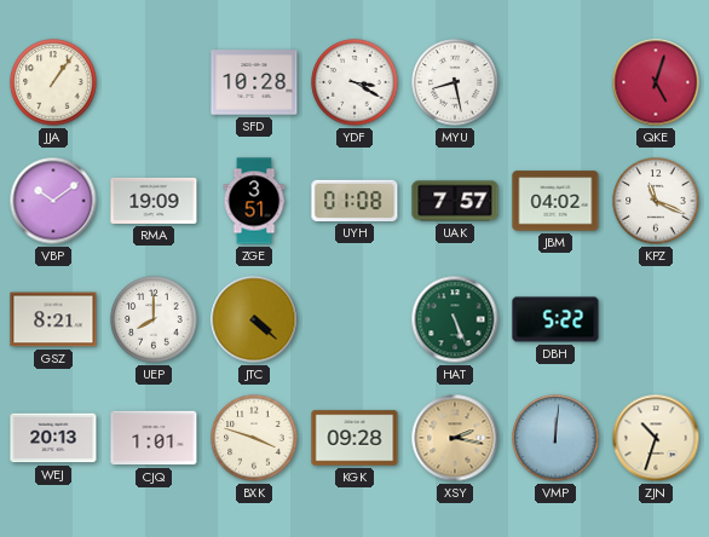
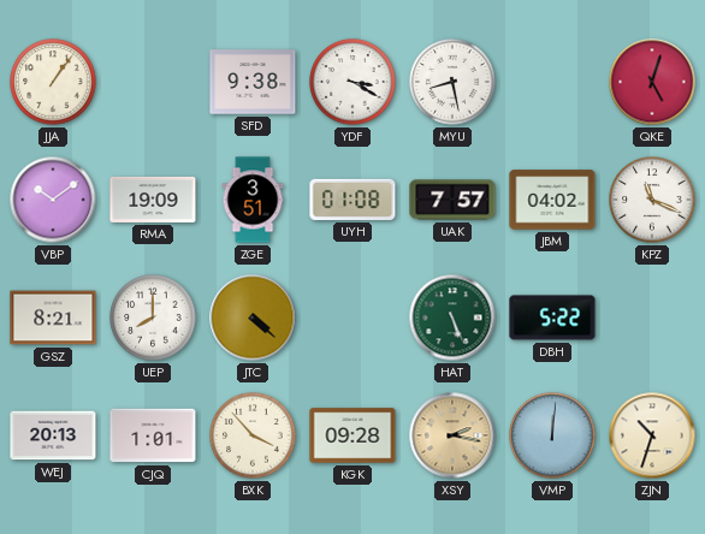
SFD: 10:28 -> 9:38 (253, 82)
BXK: 3:48 -> 3:53 (253, 435)
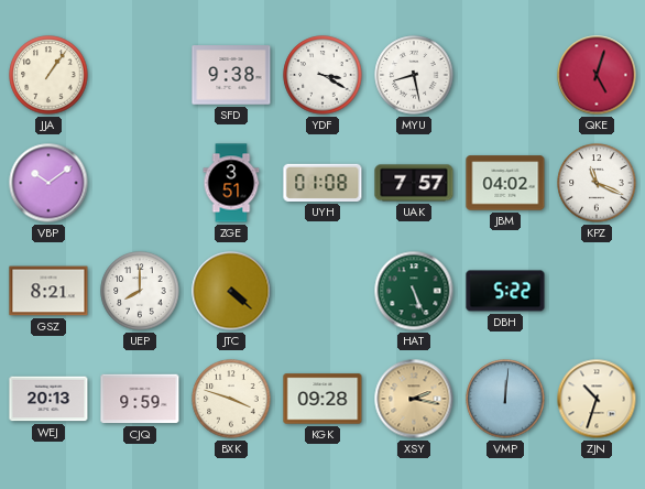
RMA: 19:09 -> none (153, 200)
CJQ: 1:01 -> 9:59 (140, 399)
BXK: 3:53 -> 3:48 (231, 399)
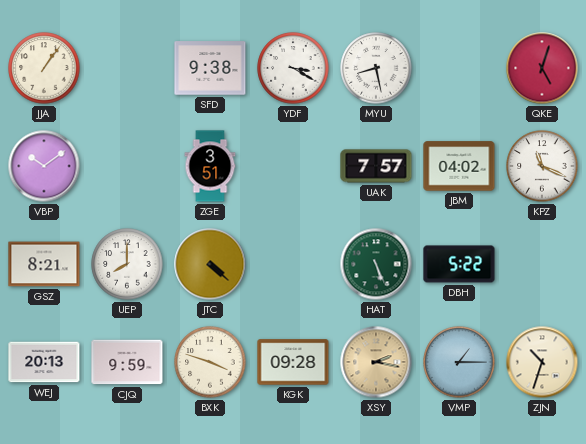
UYH: 01:08 -> none (322, 183)
VMP: 12:01 -> 1:15 (459, 362)
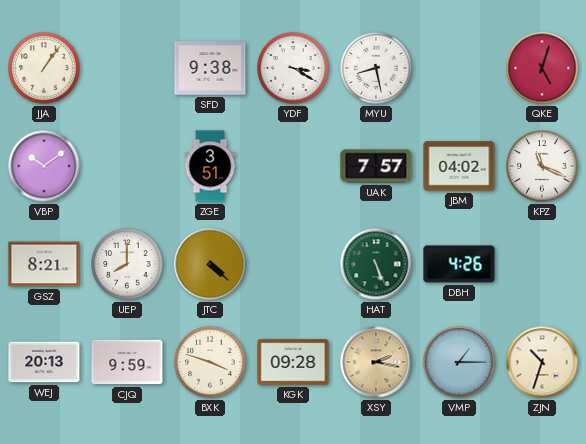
DBH: 5:22 -> 4:26 (459, 264)
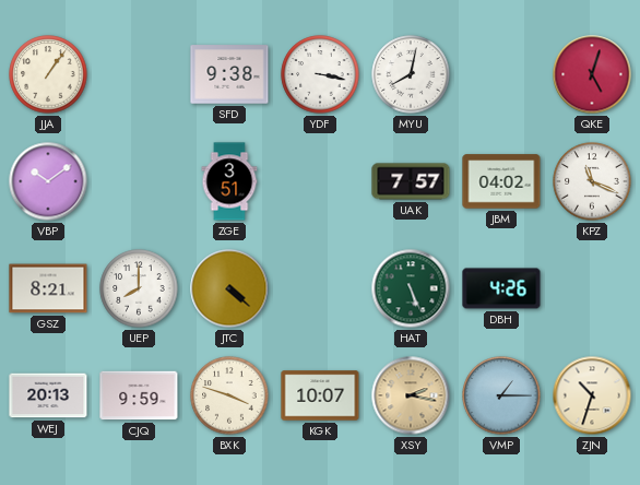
YDF: 3:20 -> 3:17 (320, 74)
MYU: 8:28 -> 8:02 (411, 74)
KGK: 09:28 -> 10:07 (320, 395)
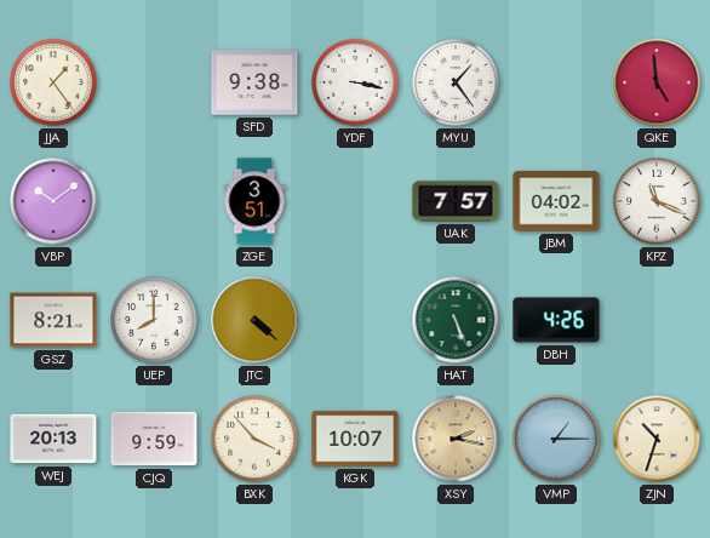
JJA: 1:06 -> 1:24 (53, 82)
MYU: 8:02 -> 1:24 (456, 82)
QKE: 5:03 -> 4:59 (657, 82)
BXK: 3:48 -> 3:53 (254, 439)
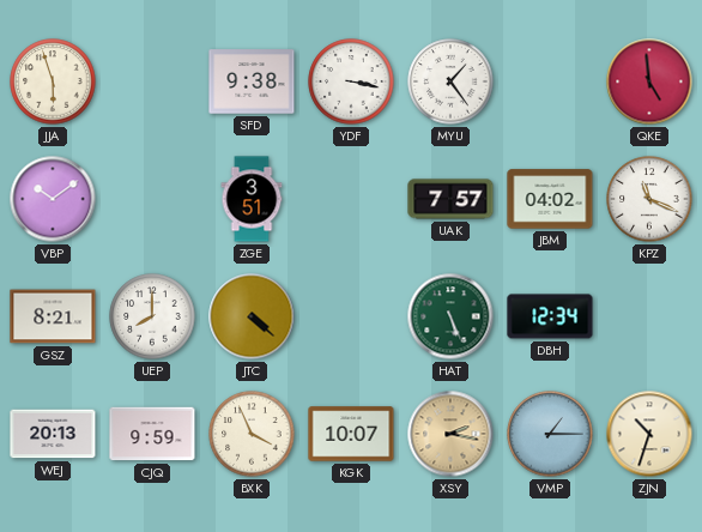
JJA: 1:24 -> 5:57 (53, 81)
DBH: 4:26 -> 12:34 (550, 316)
BXK: 3:53 -> 3:56 (252, 434)
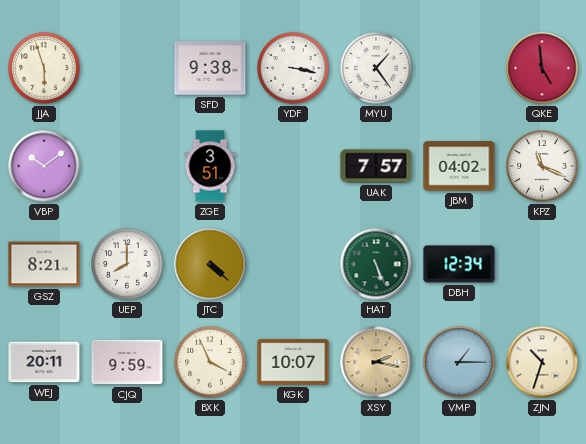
WEJ: 20:13 -> 20:11 (44, 362)
